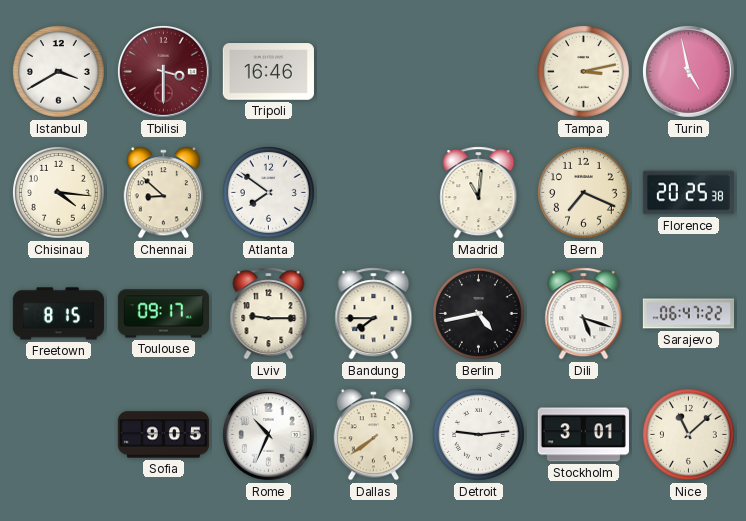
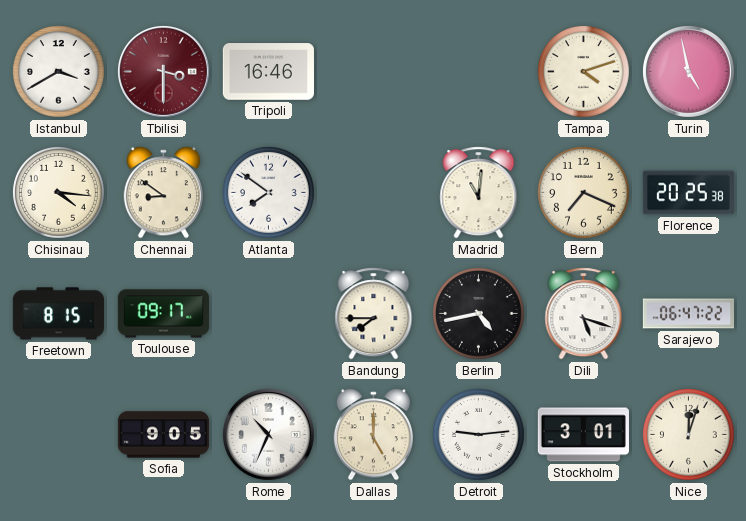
Tampa: 3:13 -> 4:12 (584, 72)
Chennai: 8:52 -> 8:51 (163, 193)
Lviv: 9:15 -> none (269, 314)
Dallas: 7:39 -> 5:00 (373, 435)
Nice: 11:08 -> 12:03 (689, 435)
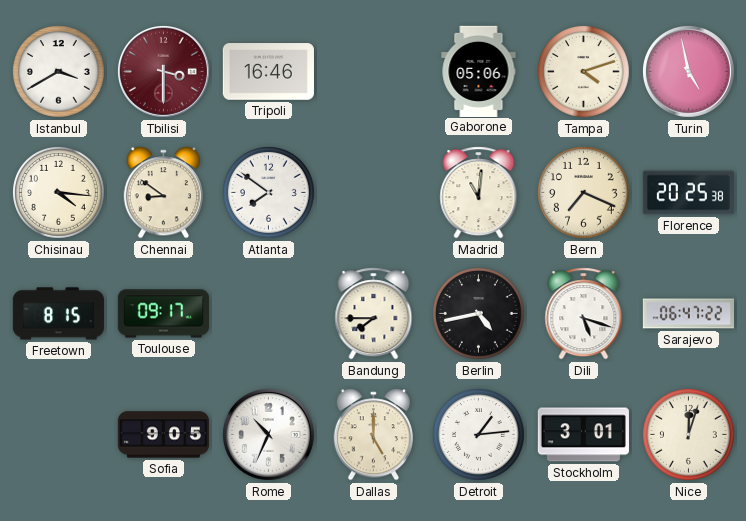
Gaborone: none -> 05:06 (479, 71)
Detroit: 9:14 -> 1:14 (479, 435)
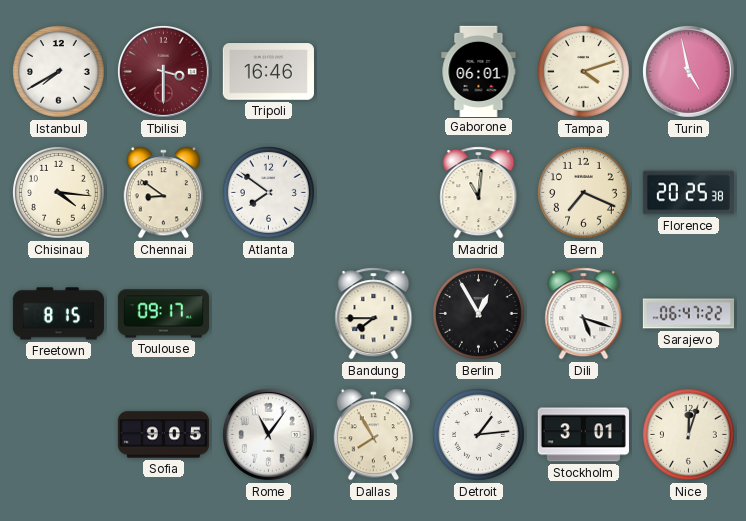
Istanbul: 3:40 -> 7:40 (59, 72)
Gaborone: 05:06 -> 06:01 (479, 71)
Berlin: 4:43 -> 12:55 (479, 314)
Rome: 10:34 -> 11:06 (268, 434)
Dallas: 5:00 -> 7:55 (373, 435)
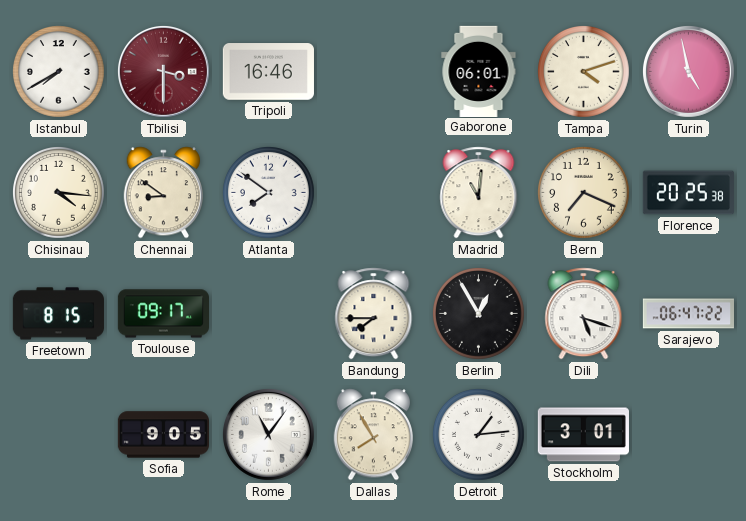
Nice: 12:03 -> none (689, 435)
